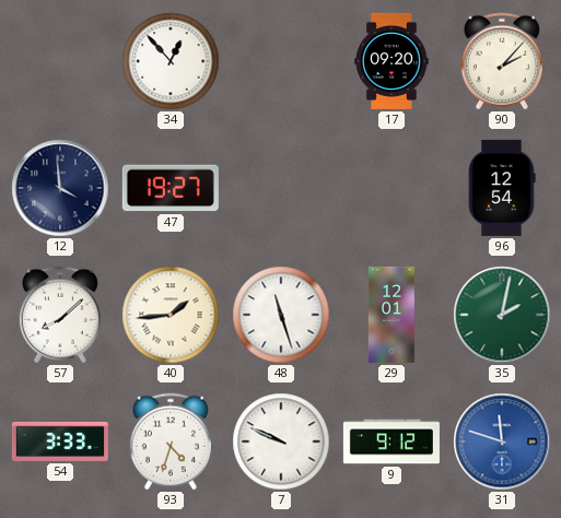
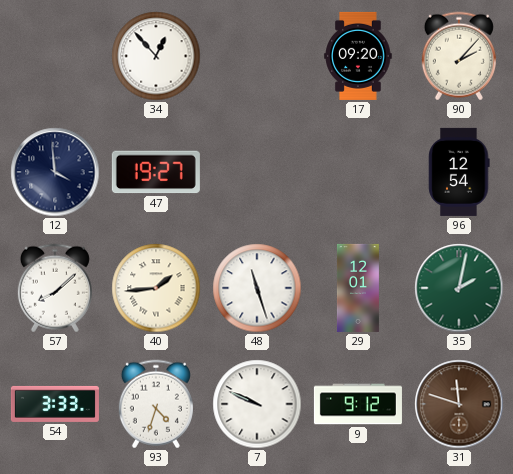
31 dial: blue -> brown (459, 404)
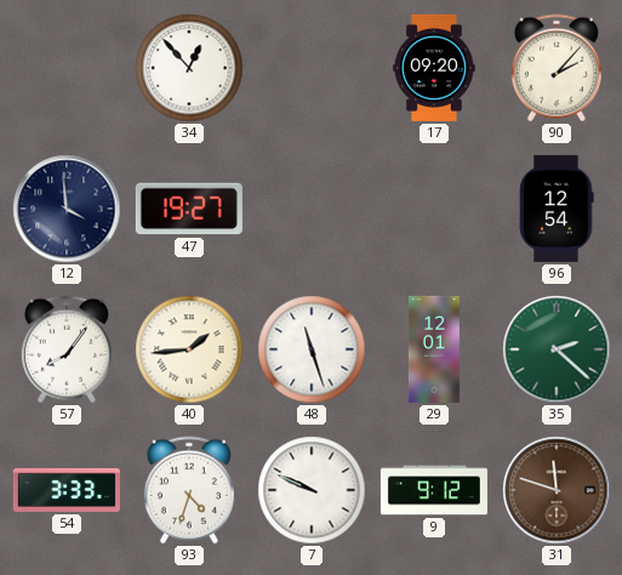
57: 8:08 -> 8:06 (67, 349)
35: 2:02 -> 2:22 (557, 349)
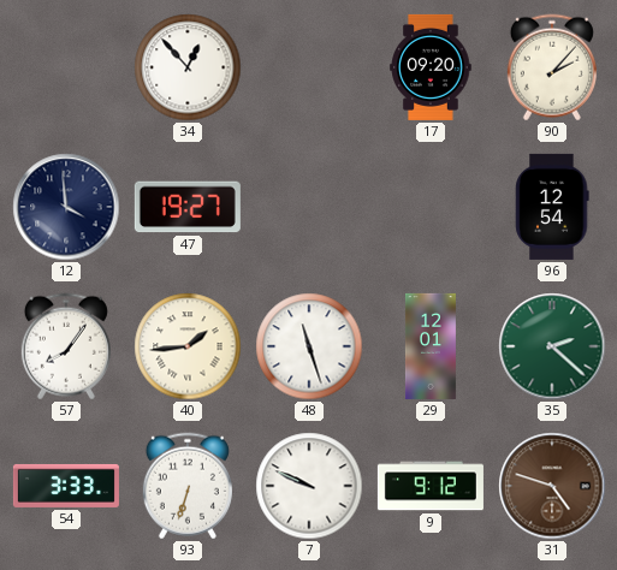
93: 4:33 -> 6:33 (188, 486)
31: 11:48 -> 4:48 (552, 486)
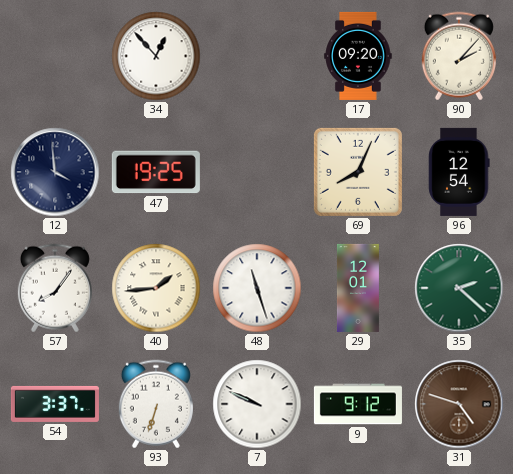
47: 19:27 -> 19:25 (156, 172)
69: none -> 8:04 (358, 172)
54: 3:33 -> 3:37 (55, 404)
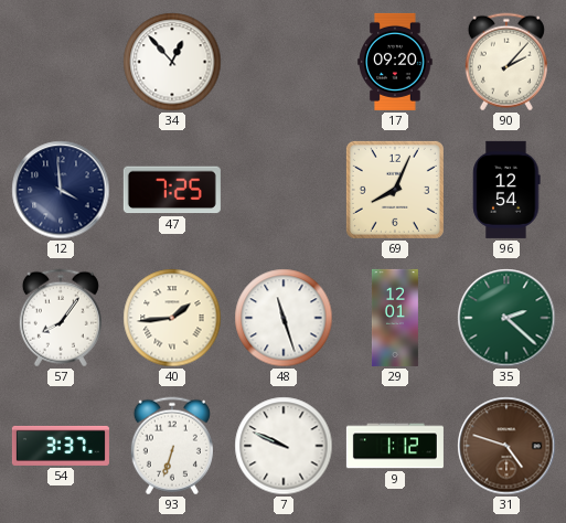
47: 19:25 -> 7:25 (172, 190)
9: 9:12 -> 1:12 (395, 446)
